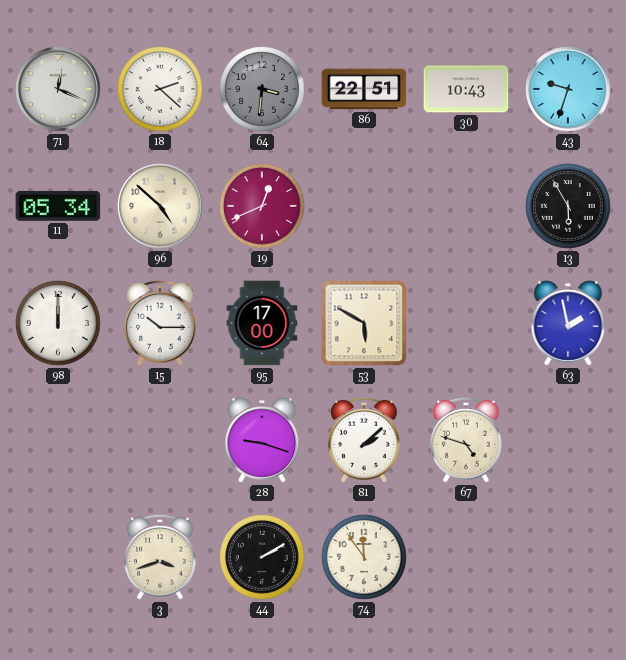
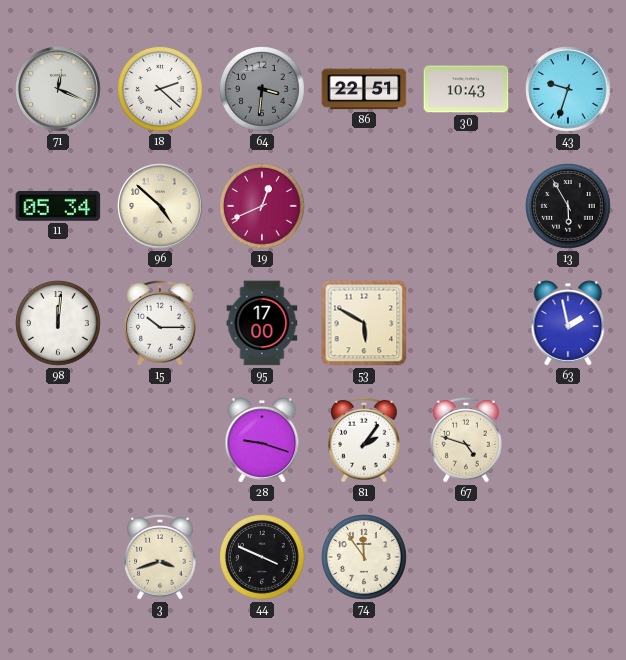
98: 12:00 -> 12:01 (58, 323)
81: 2:08 -> 2:06 (364, 440)
44: 2:10 -> 3:49 (262, 557)
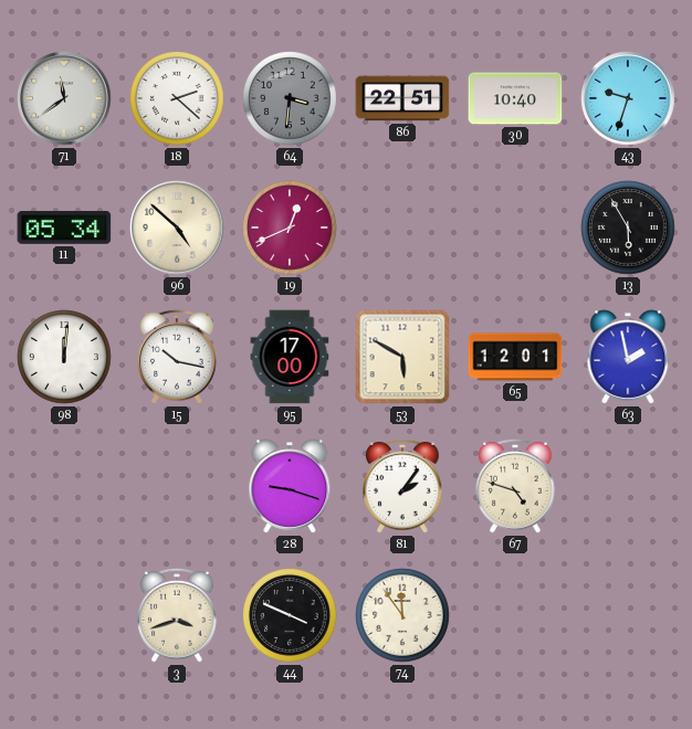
71: 12:19 -> 11:39 (64, 98)
30: 10:43 -> 10:40 (515, 98)
15: 10:15 -> 10:17 (177, 357)
65: none -> 12:01 (515, 357)
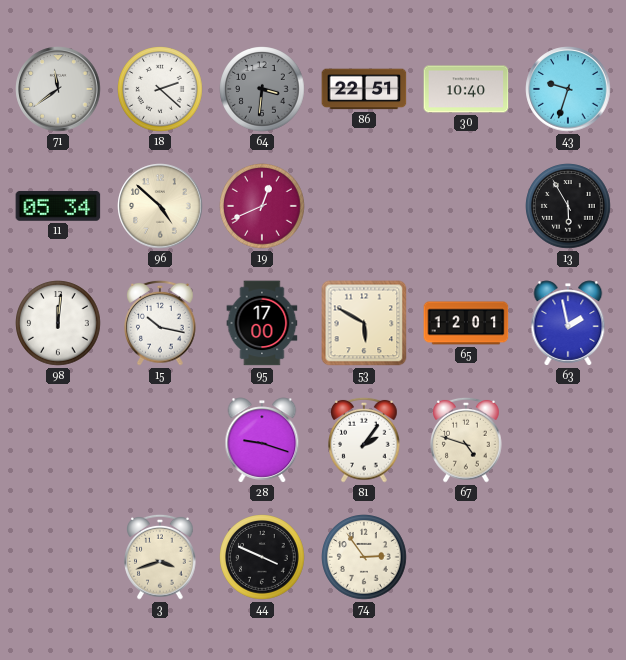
74: 11:54 -> 2:54 (364, 557)
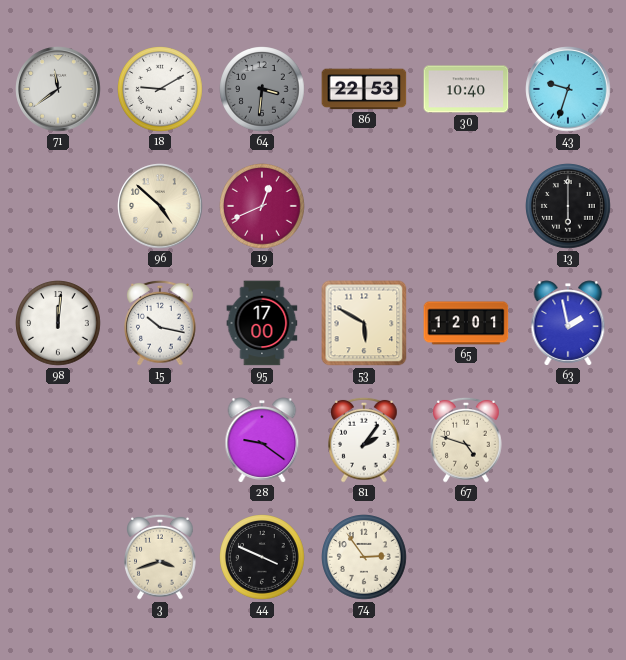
18: 2:22 -> 9:10 (160, 89)
86: 22:51 -> 22:53 (364, 89)
11: 05:34 -> none (58, 206)
13: 5:55 -> 6:00 (568, 206)
28: 9:18 -> 9:21 (262, 440)
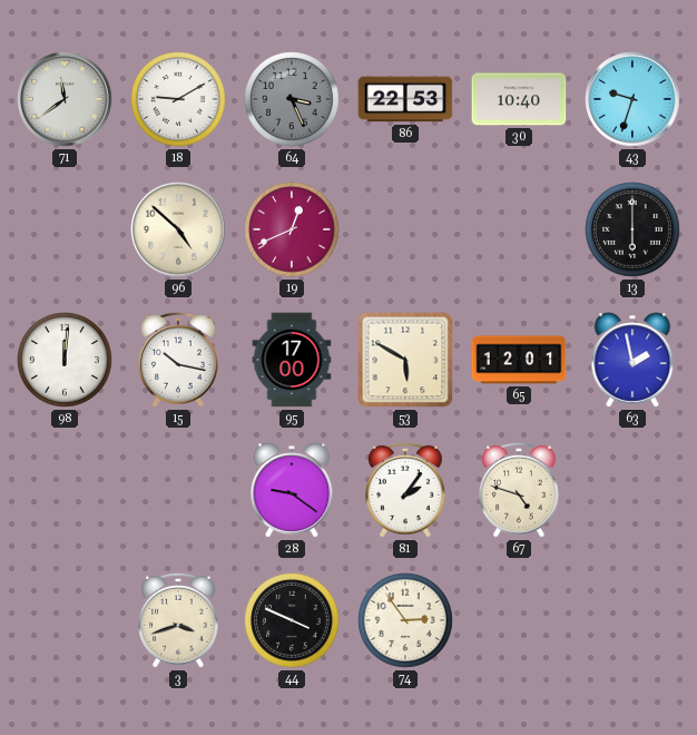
64: 3:31 -> 3:26 (292, 99)
